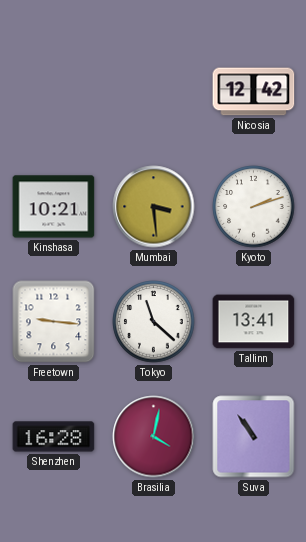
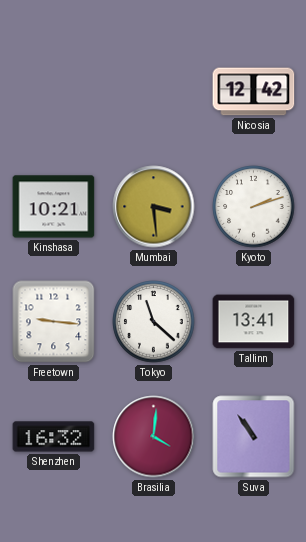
Shenzhen: 16:28 -> 16:32 (54, 437)
Brasilia: 4:02 -> 4:01 (154, 437)
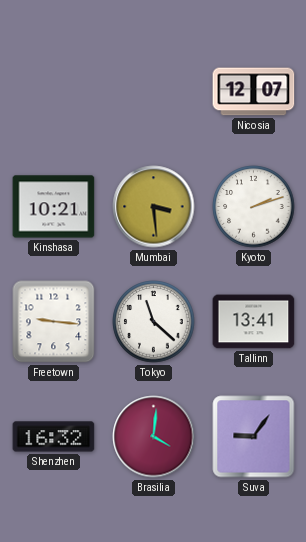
Nicosia: 12:42 -> 12:07 (254, 92)
Suva: 10:54 -> 9:06 (254, 437)
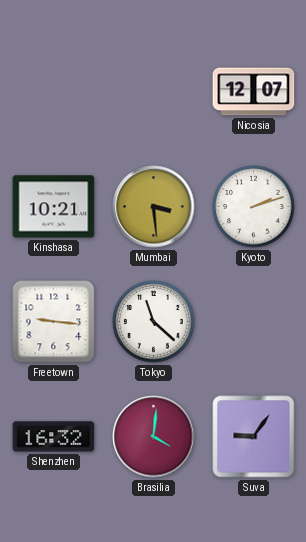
Tallinn: 13:41 -> none (254, 322)
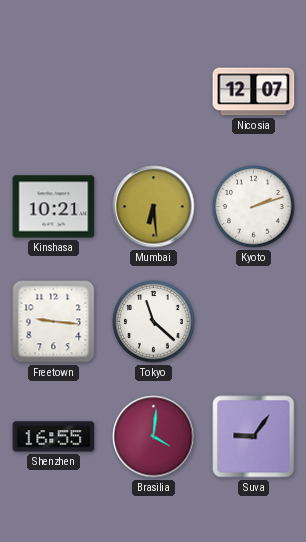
Mumbai: 3:29 -> 6:29 (154, 207)
Shenzhen: 16:32 -> 16:55 (54, 437)
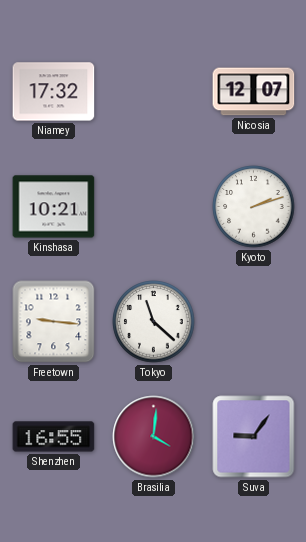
Niamey: none -> 17:32 (54, 92)
Mumbai: 6:29 -> none (154, 207)
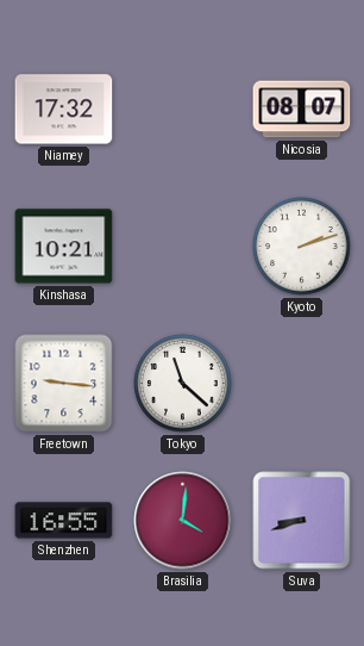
Nicosia: 12:07 -> 08:07 (302, 110)
Suva: 9:06 -> 8:42 (302, 521)
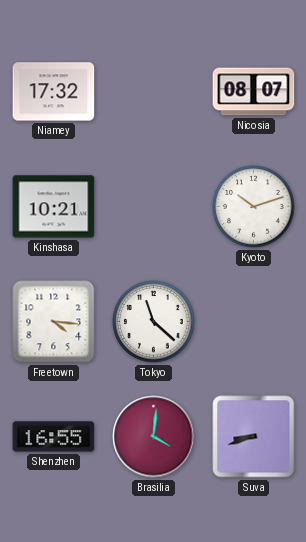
Kyoto: 2:12 -> 10:12 (254, 207)
Freetown: 9:16 -> 4:16 (54, 322)
